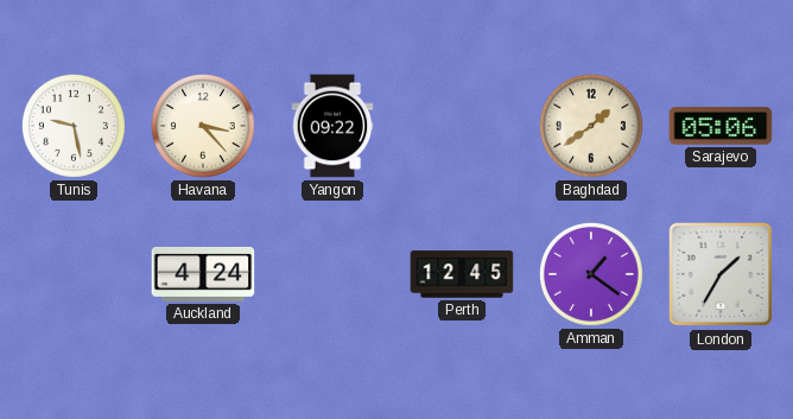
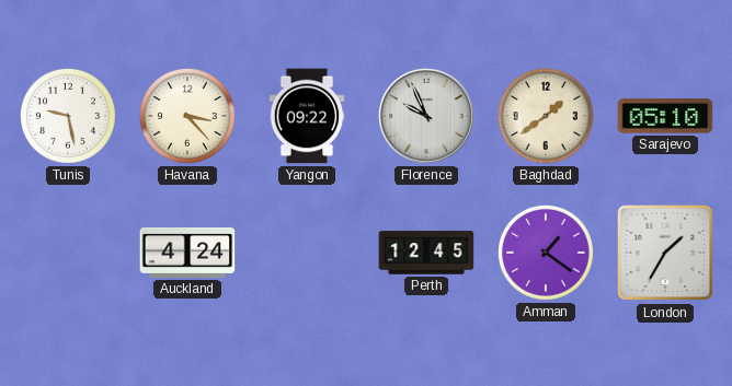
Florence: none -> 9:56 (426, 116)
Sarajevo: 05:06 -> 05:10 (665, 116)
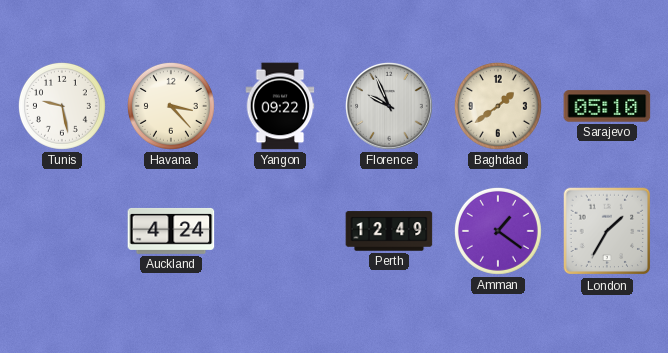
Perth: 12:45 -> 12:49 (389, 231)
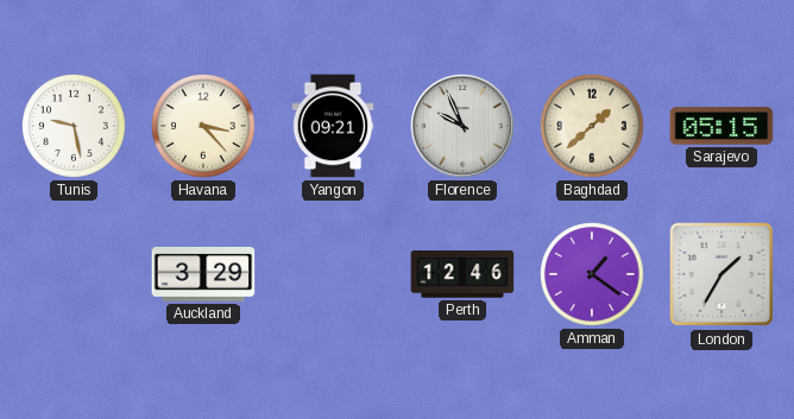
Yangon: 09:22 -> 09:21 (333, 126)
Baghdad: 1:39 -> 1:38 (592, 126)
Sarajevo: 05:10 -> 05:15 (721, 126)
Auckland: 4:24 -> 3:29 (203, 274)
Perth: 12:49 -> 12:46 (462, 274)
